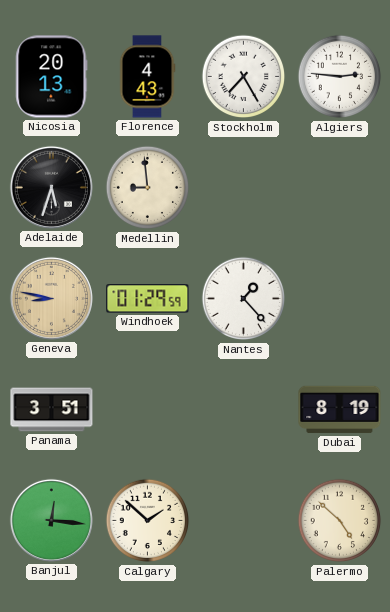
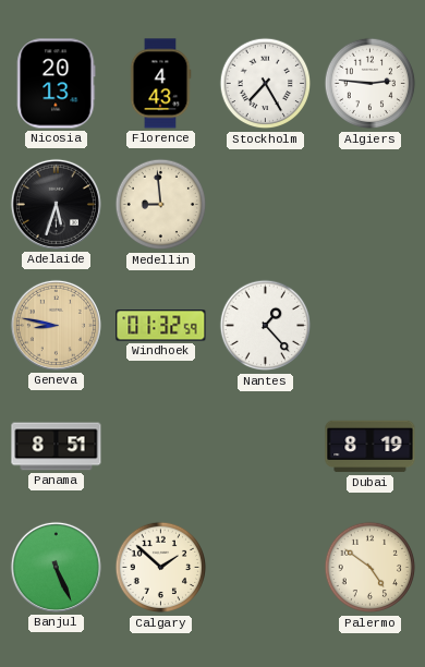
Windhoek: 01:29 -> 01:32 (161, 326)
Panama: 3:51 -> 8:51 (57, 447)
Banjul: 12:16 -> 5:26 (56, 567)
Palermo: 4:52 -> 4:51 (371, 568)
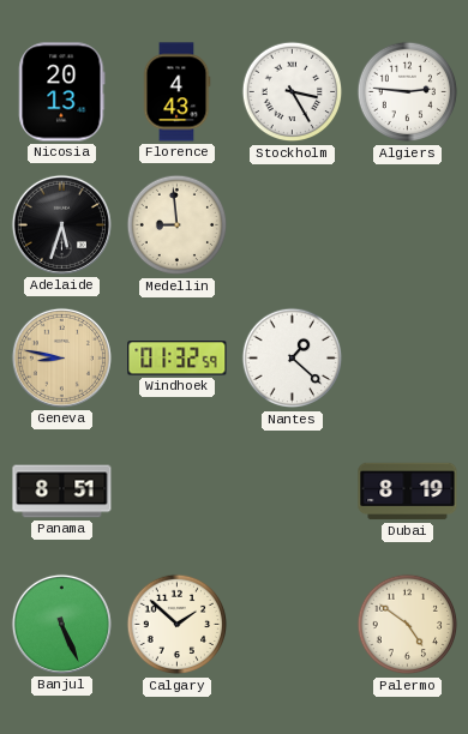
Stockholm: 7:25 -> 3:25 (293, 92)
Nantes: 1:23 -> 1:22 (293, 359)
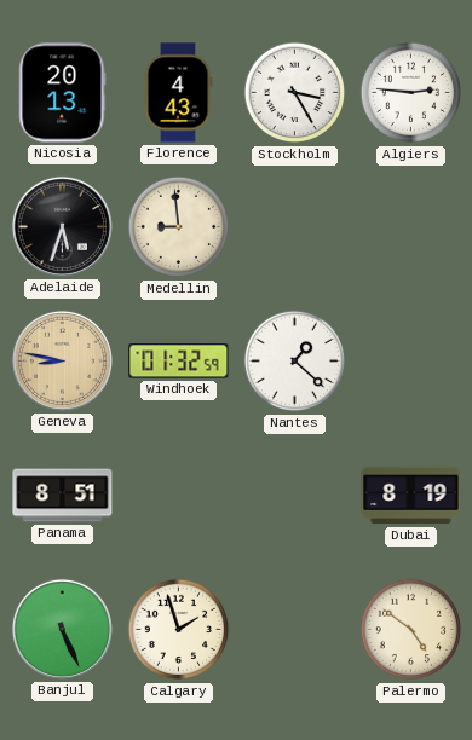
Calgary: 1:52 -> 1:57 (179, 630)
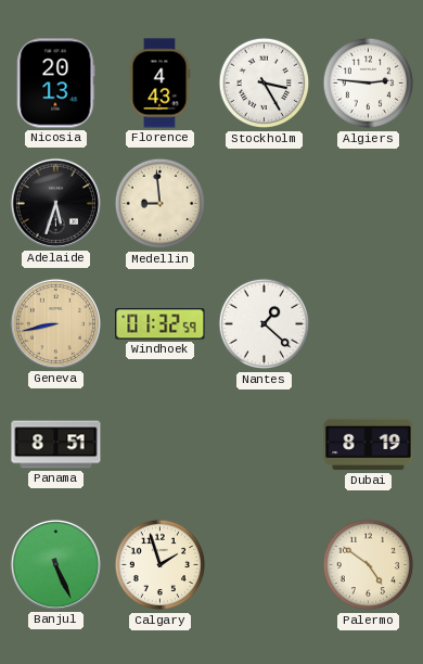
Geneva: 8:47 -> 8:43 (55, 323)
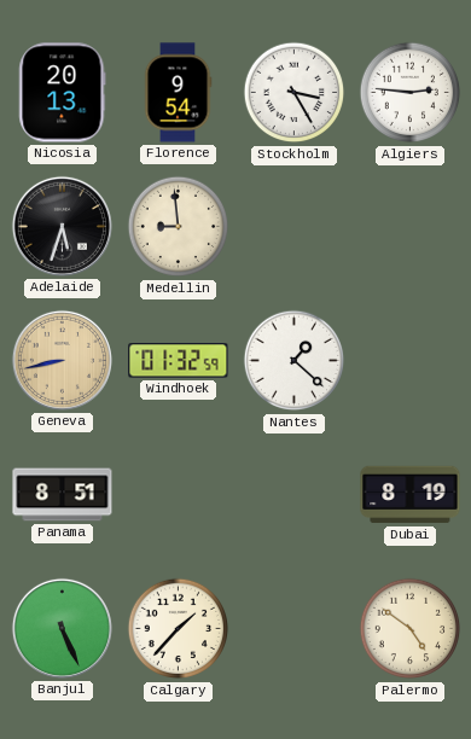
Florence: 4:43 -> 9:54 (178, 93)
Calgary: 1:57 -> 1:37 (179, 629)
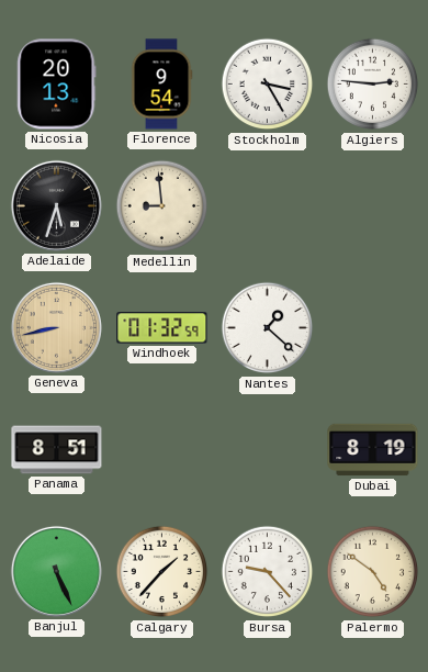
Bursa: none -> 9:23 (268, 572)
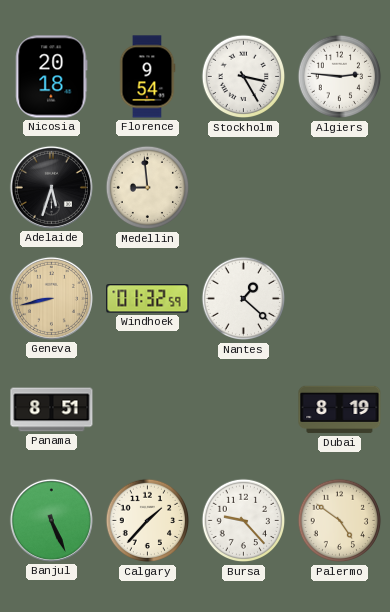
Nicosia: 20:13 -> 20:18 (52, 77)
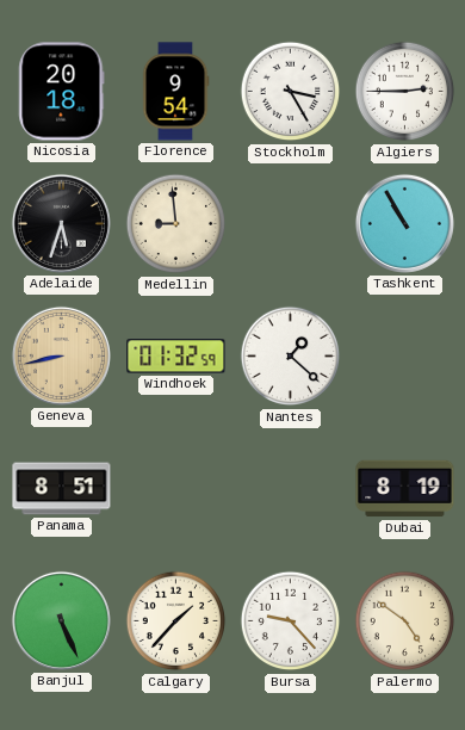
Algiers: 2:46 -> 2:45 (405, 92)
Tashkent: none -> 10:55 (404, 223)
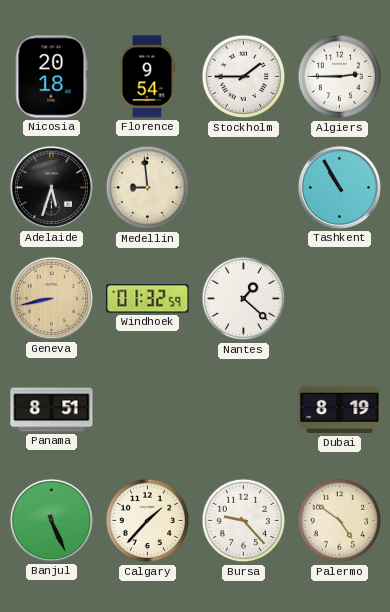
Stockholm: 3:25 -> 1:45 (244, 77)
